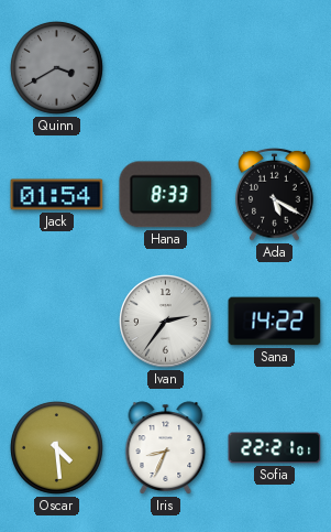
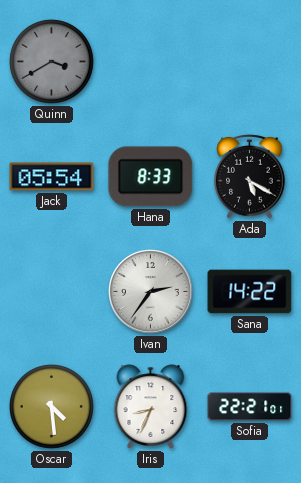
Jack: 01:54 -> 05:54 (52, 177)
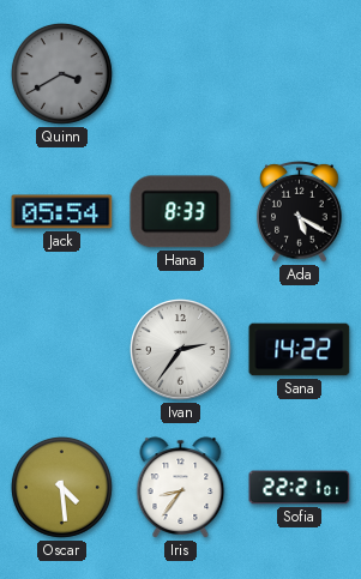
Iris: 8:34 -> 8:36 (181, 488)
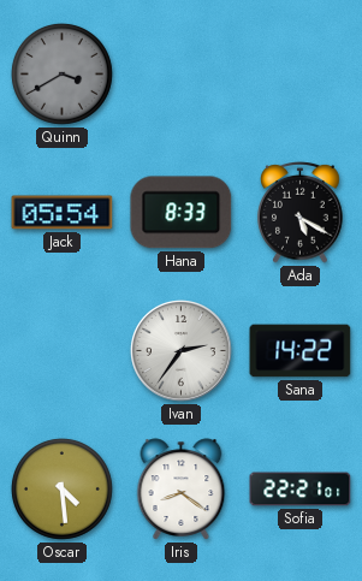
Iris: 8:36 -> 8:21 (182, 490)
